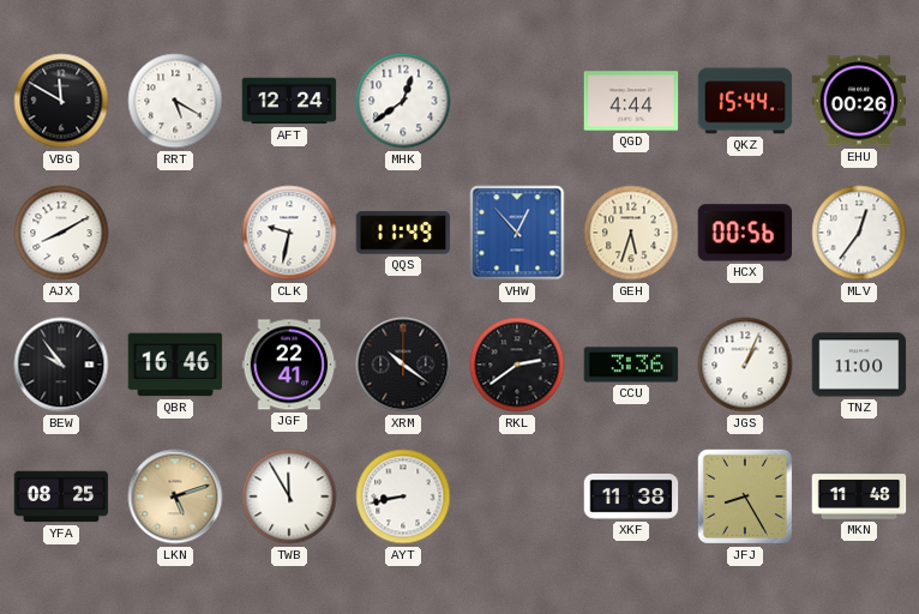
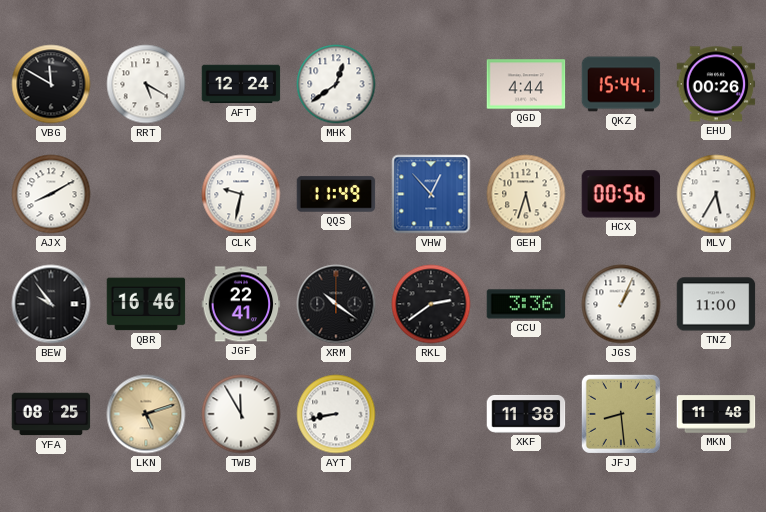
MLV: 12:36 -> 5:35 (716, 194)
JFJ: 8:25 -> 8:29 (621, 414)
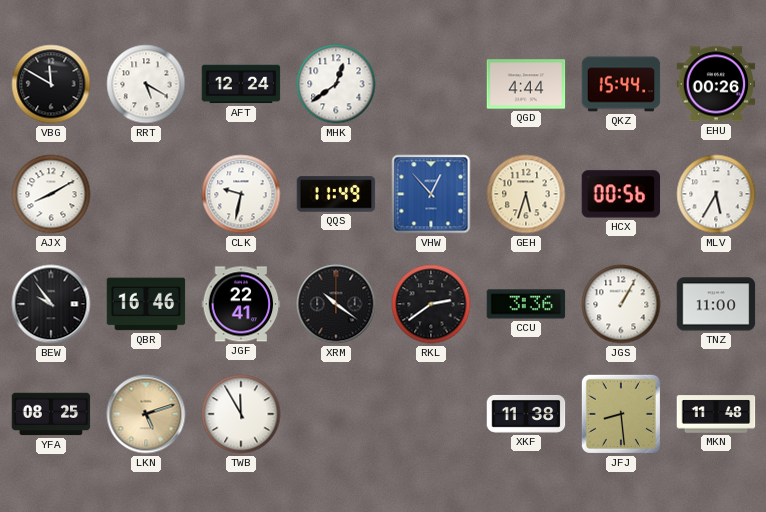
JGS: 1:04 -> 1:05 (621, 304)
AYT: 8:43 -> none (336, 414)
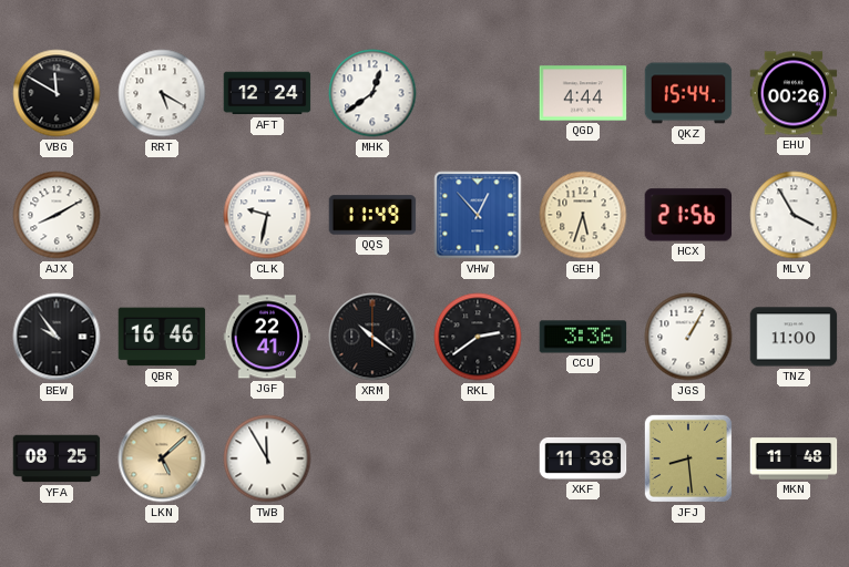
HCX: 00:56 -> 21:56 (688, 215)
MLV: 5:35 -> 3:55 (794, 215)
LKN: 5:12 -> 5:08 (162, 458)
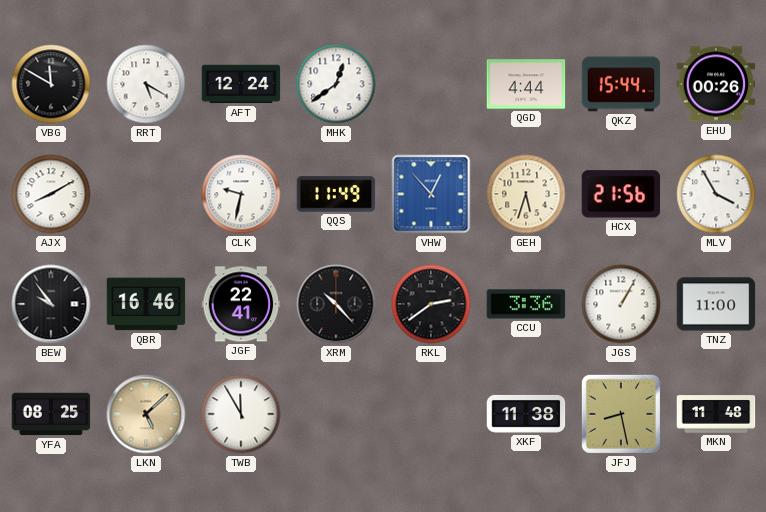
XRM: 10:21 -> 10:23 (336, 304)
JFJ: 8:29 -> 8:28 (621, 414)
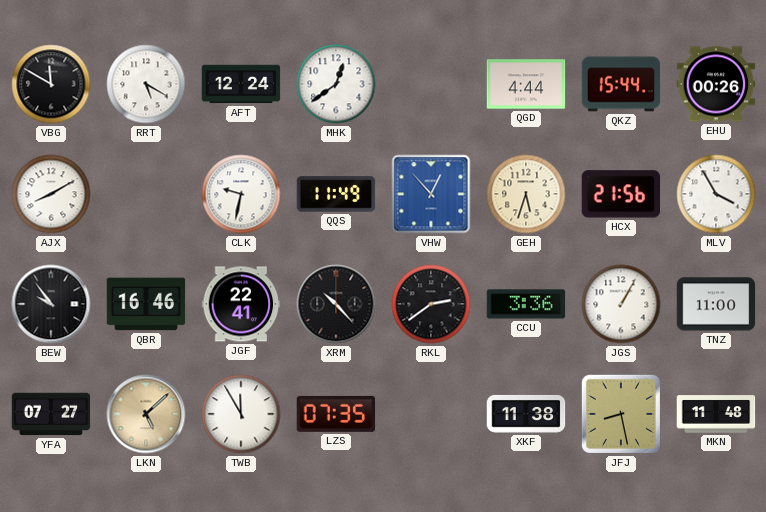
YFA: 08:25 -> 07:27 (51, 414)
LZS: none -> 07:35 (336, 414)
